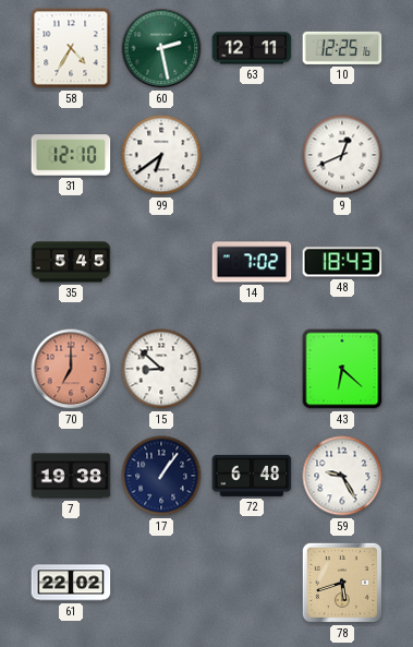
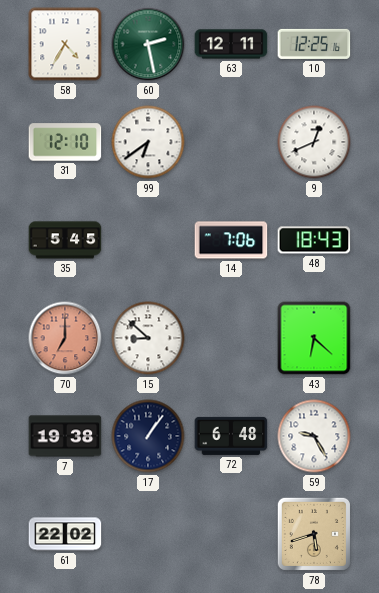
14: 7:02 -> 7:06 (231, 240)
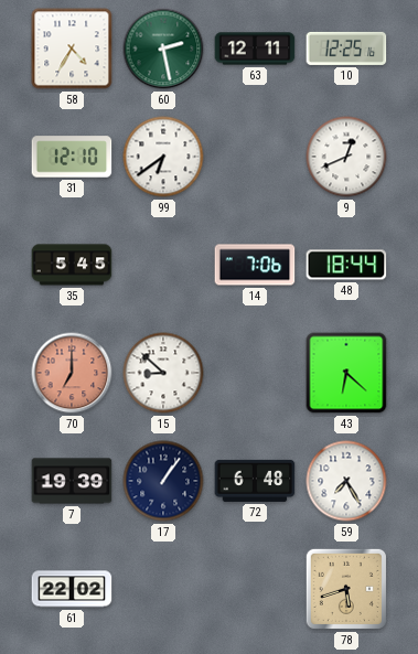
48: 18:43 -> 18:44 (346, 265)
7: 19:38 -> 19:39 (72, 481)
59: 9:25 -> 7:25 (346, 481)
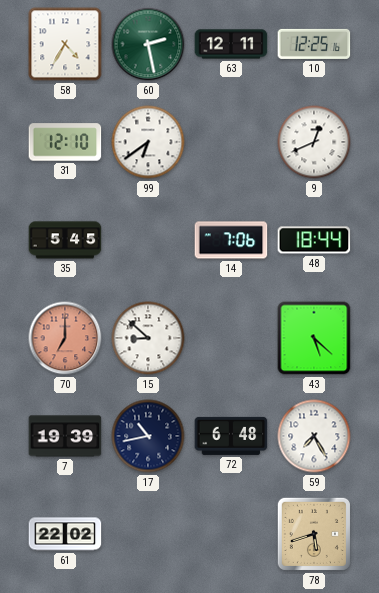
43: 6:22 -> 5:22 (314, 338)
17: 1:06 -> 10:43 (148, 436)
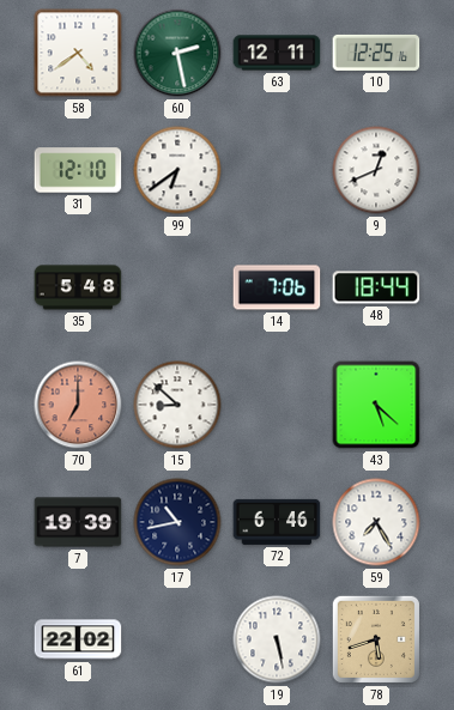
58: 4:35 -> 4:39 (78, 53)
35: 5:45 -> 5:48 (78, 287)
72: 6:48 -> 6:46 (277, 522)
19: none -> 5:28 (277, 639)
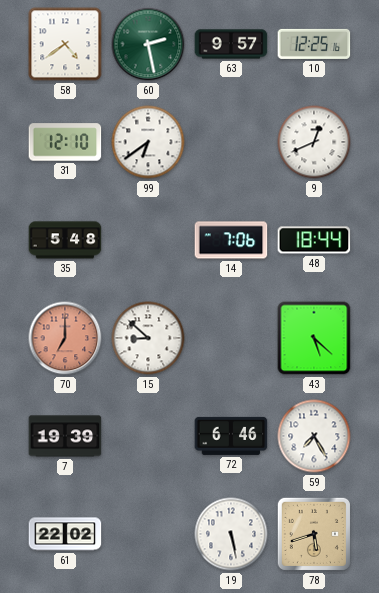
63: 12:11 -> 9:57 (231, 44)
17: 10:43 -> none (177, 522)
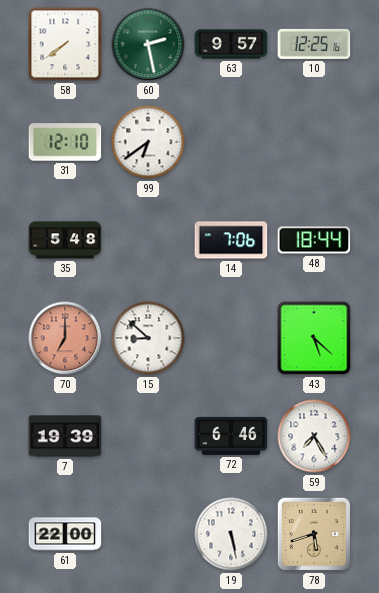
58: 4:39 -> 7:39 (65, 44)
9: 12:41 -> none (314, 142)
61: 22:02 -> 22:00 (65, 534)
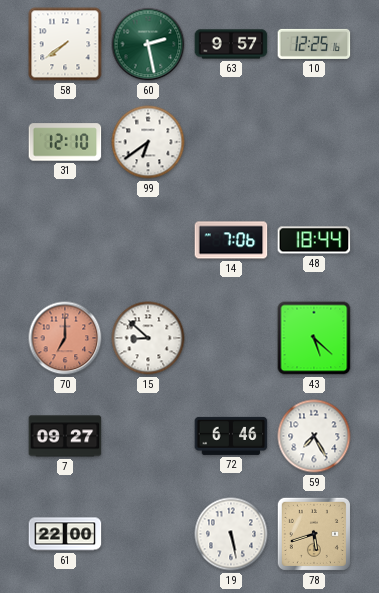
35: 5:48 -> none (65, 240)
7: 19:39 -> 09:27 (65, 436)
